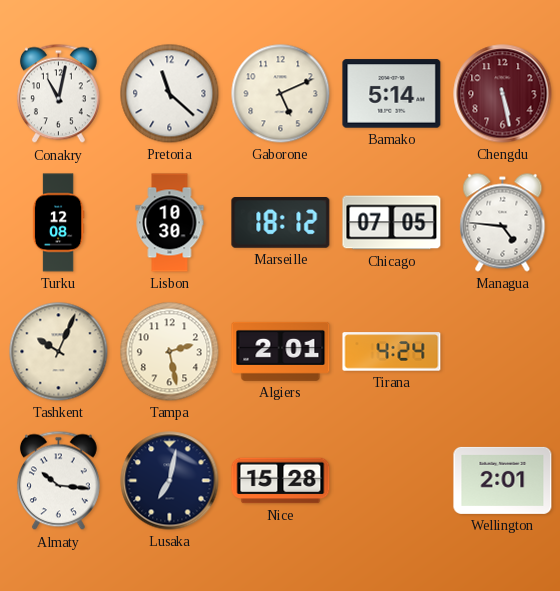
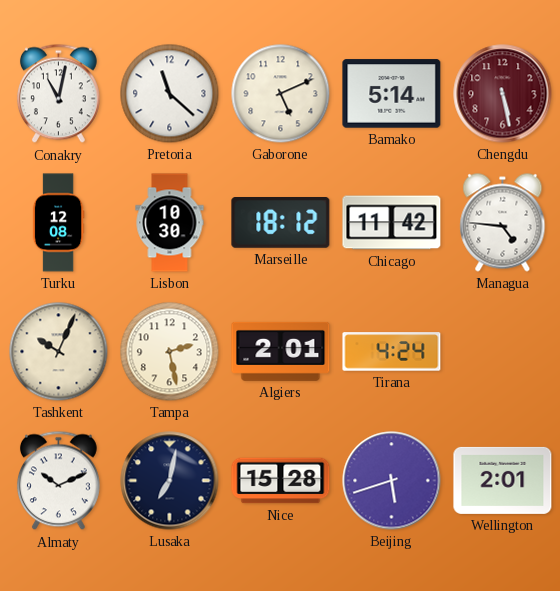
Chicago: 07:05 -> 11:42 (392, 223)
Almaty: 10:16 -> 10:11 (58, 481)
Beijing: none -> 5:42 (392, 481)
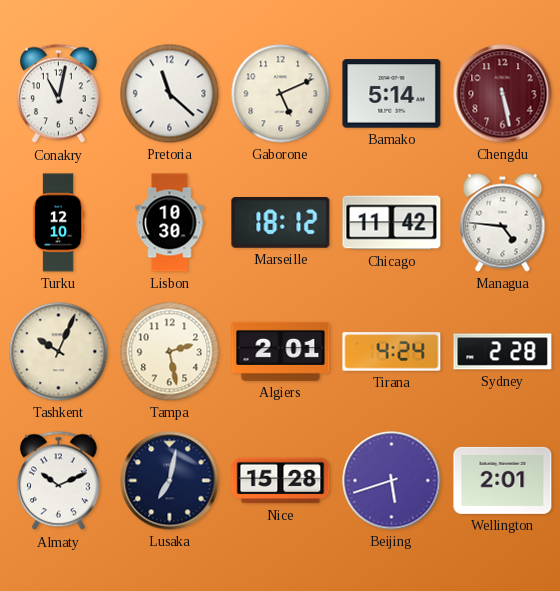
Turku: 12:08 -> 12:10 (58, 223)
Sydney: none -> 2:28 (503, 352)
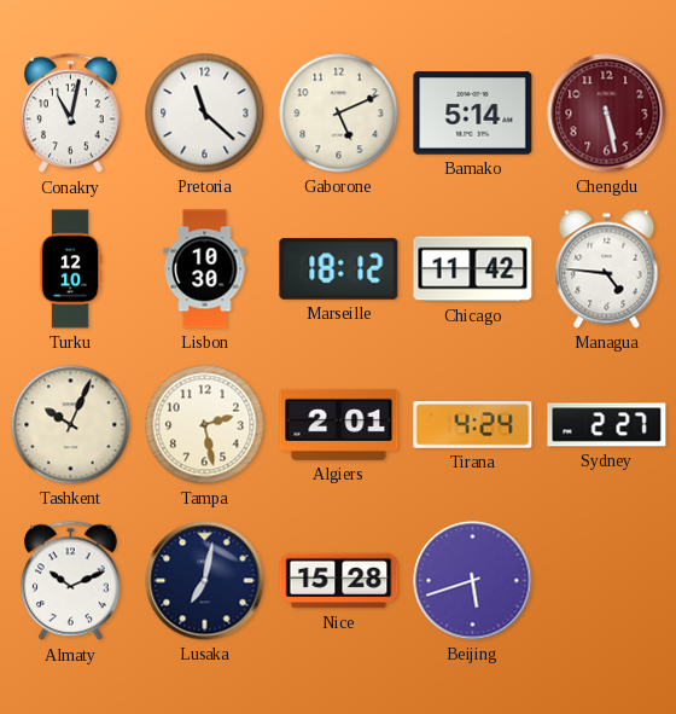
Sydney: 2:28 -> 2:27 (607, 425)
Wellington: 2:01 -> none (503, 480)
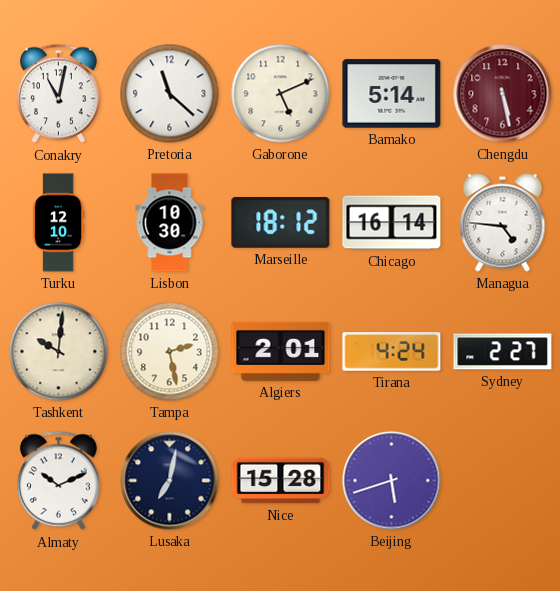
Chicago: 11:42 -> 16:14 (392, 223)
Tashkent: 10:04 -> 10:01 (59, 352)
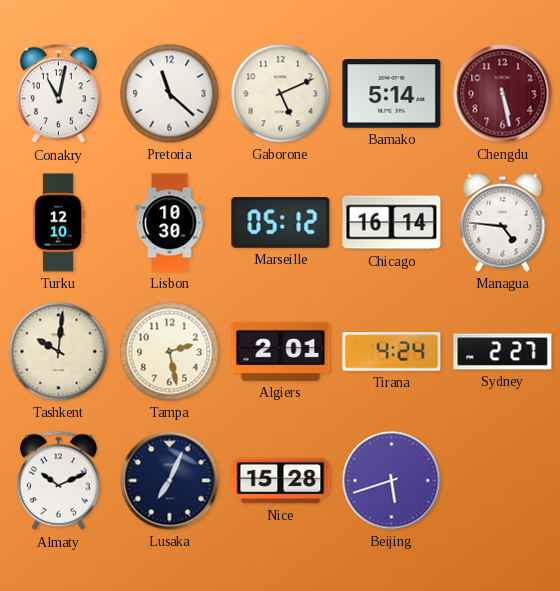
Marseille: 18:12 -> 05:12 (281, 223)
Lusaka: 7:02 -> 7:04 (170, 481)
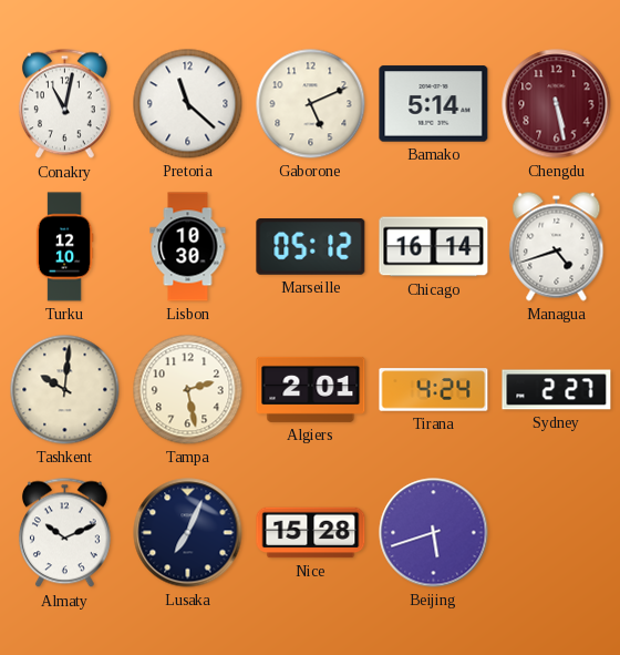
Managua: 4:46 -> 4:42 (557, 247)
